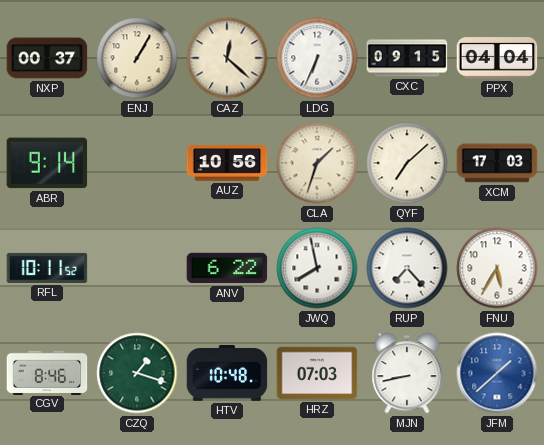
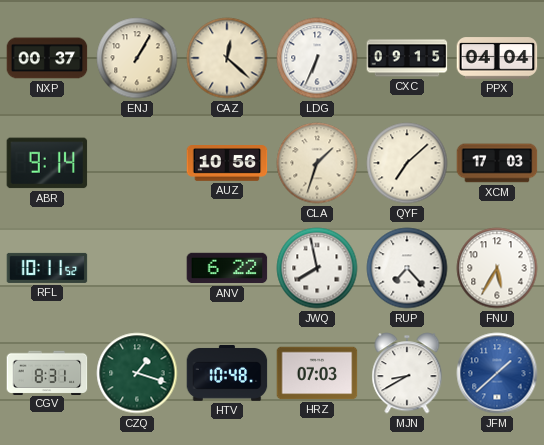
CGV: 8:46 -> 8:31 (47, 372)
MJN: 8:43 -> 8:40 (407, 373)
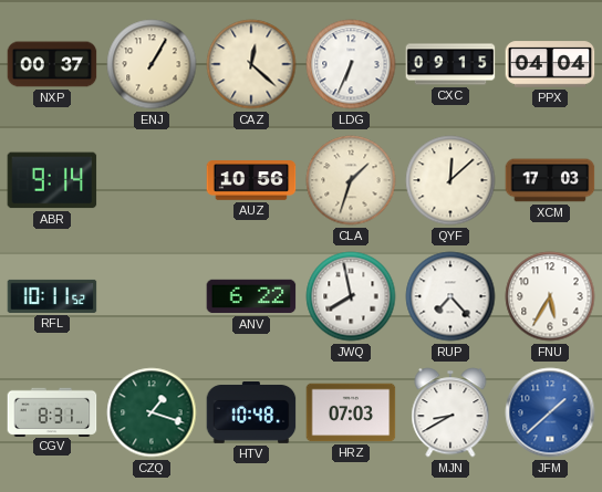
QYF: 7:08 -> 12:08 (450, 180)
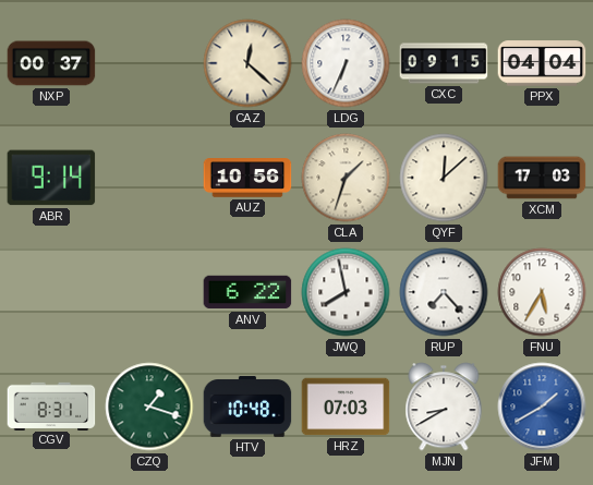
ENJ: 1:05 -> none (152, 64)
RFL: 10:11 -> none (52, 296)
JFM: 1:38 -> 1:40 (542, 407)
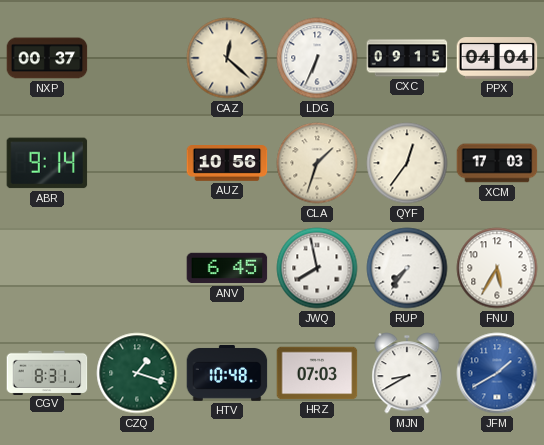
QYF: 12:08 -> 12:36 (407, 163)
ANV: 6:22 -> 6:45 (227, 268)
RUP: 7:23 -> 7:36 (407, 268)
